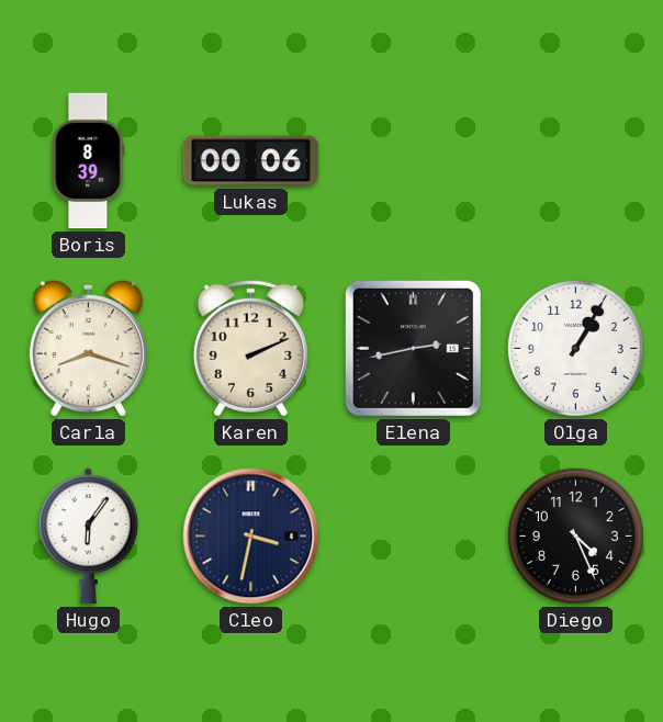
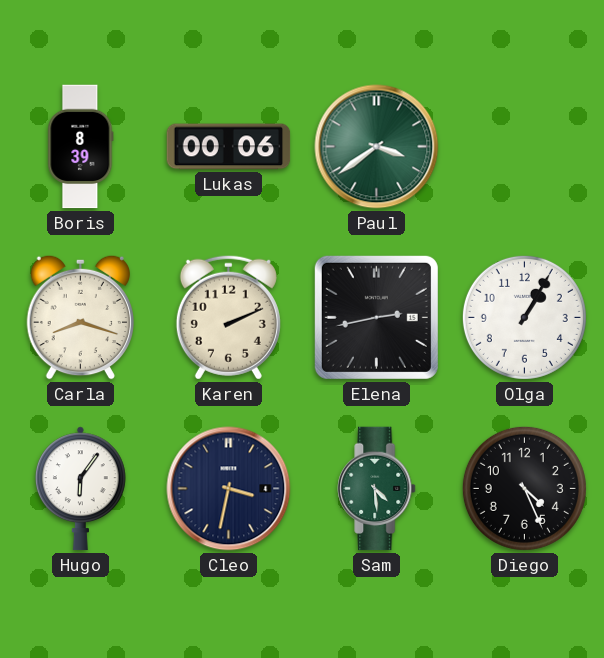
Paul: none -> 3:39 (377, 147)
Sam: none -> 4:29 (377, 489)
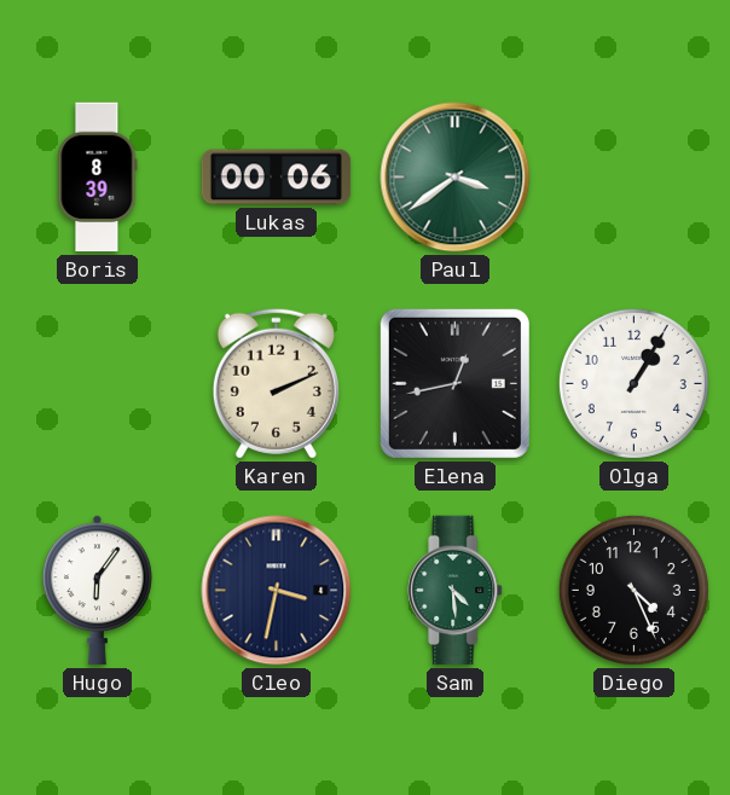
Carla: 8:18 -> none (80, 317)
Elena: 2:43 -> 12:43 (454, 383)
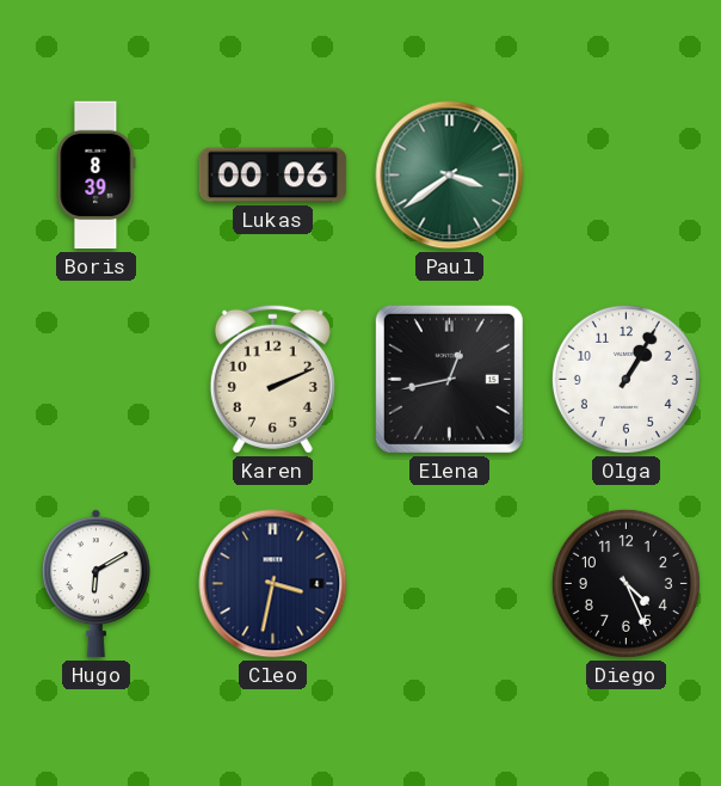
Hugo: 6:06 -> 6:10 (95, 584)
Sam: 4:29 -> none (456, 591)
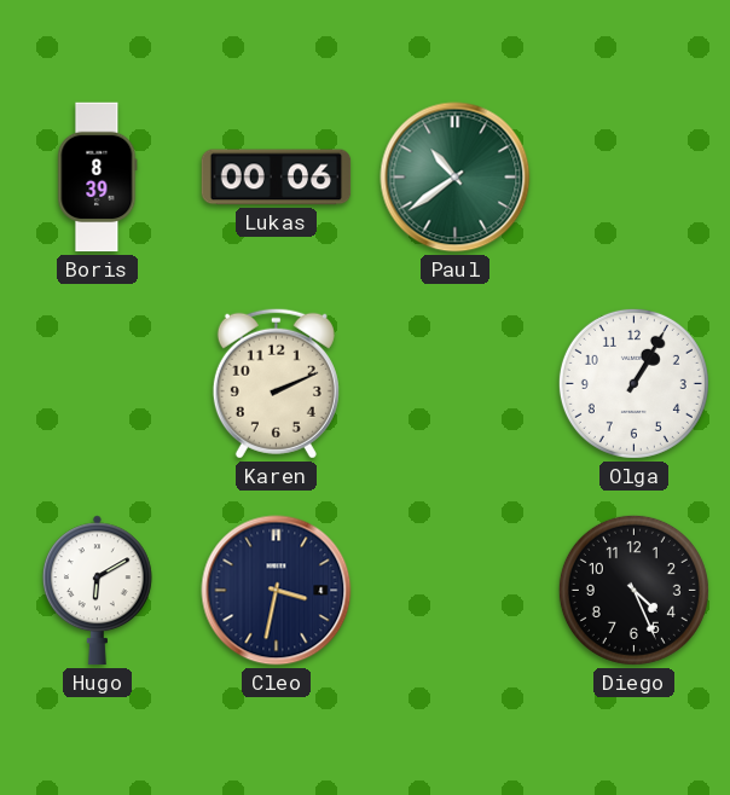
Paul: 3:39 -> 10:39 (456, 178)
Elena: 12:43 -> none (449, 379)
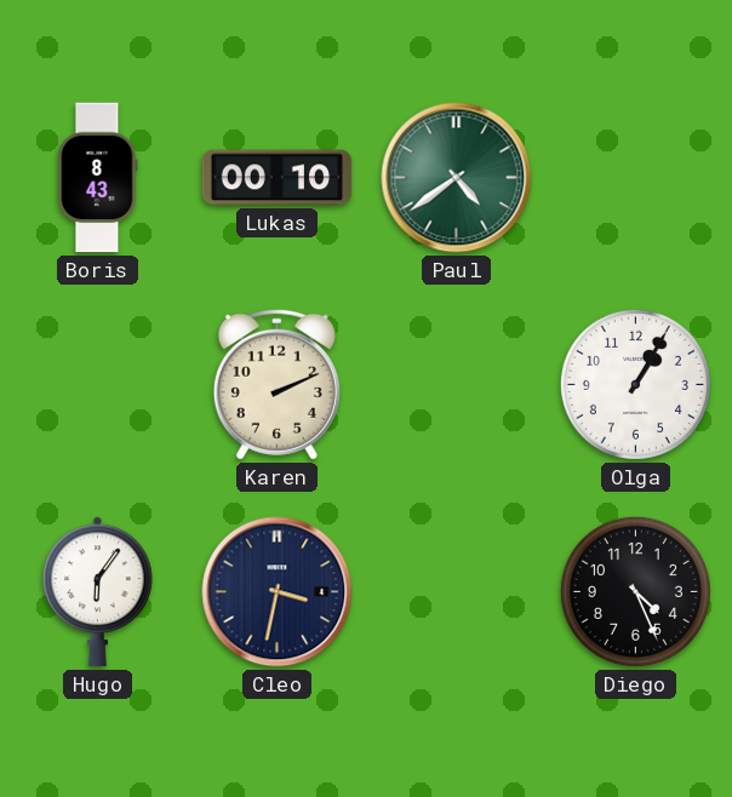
Boris: 8:39 -> 8:43 (98, 178)
Lukas: 00:06 -> 00:10 (278, 178)
Paul: 10:39 -> 4:39 (457, 178)
Hugo: 6:10 -> 6:06 (97, 592)
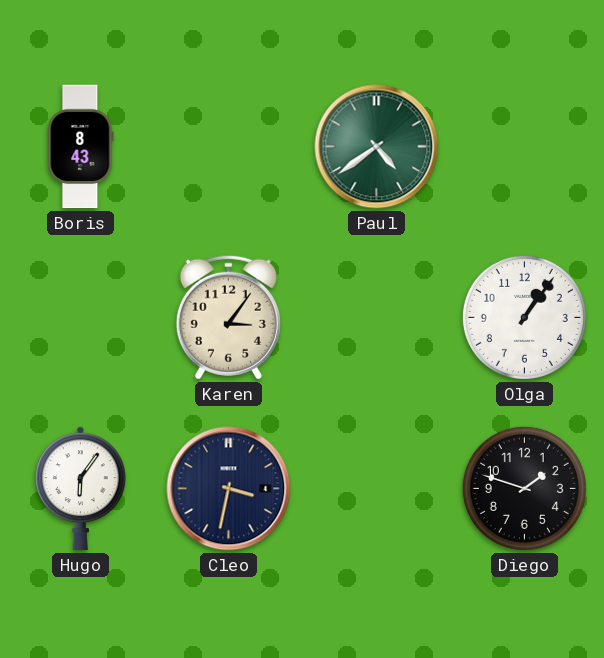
Lukas: 00:10 -> none (278, 178)
Karen: 2:11 -> 3:06 (228, 317)
Olga: 1:05 -> 1:06 (524, 317)
Diego: 4:26 -> 1:48 (524, 488)
